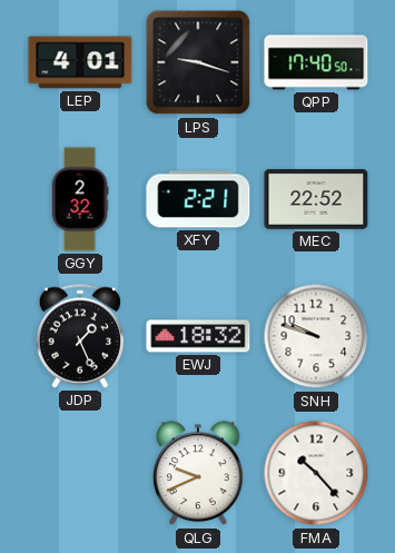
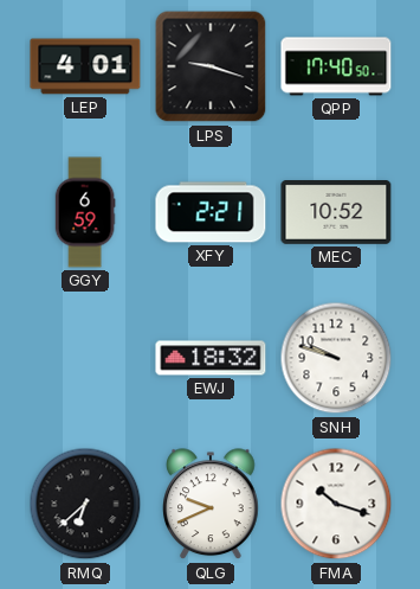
GGY: 2:32 -> 6:59 (85, 212)
MEC: 22:52 -> 10:52 (336, 213)
JDP: 1:26 -> none (80, 336)
RMQ: none -> 6:38 (85, 504)
FMA: 10:23 -> 10:18 (336, 504)
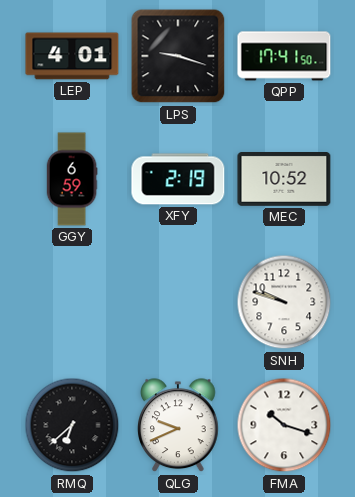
QPP: 17:40 -> 17:41 (284, 56)
XFY: 2:21 -> 2:19 (178, 179)
EWJ: 18:32 -> none (211, 358)
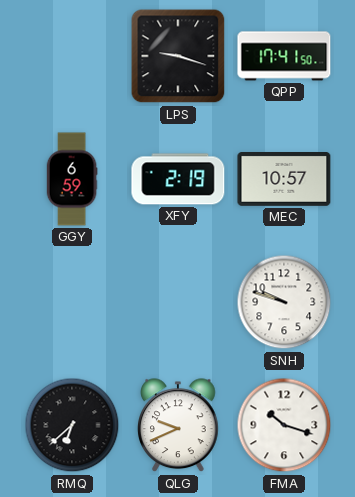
LEP: 4:01 -> none (72, 56)
MEC: 10:52 -> 10:57 (284, 180)
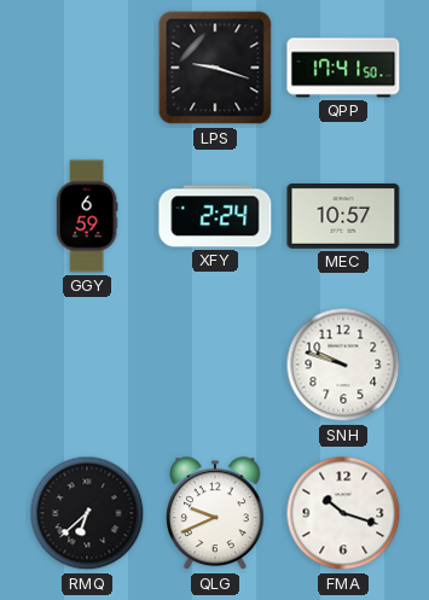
XFY: 2:19 -> 2:24 (215, 216)
